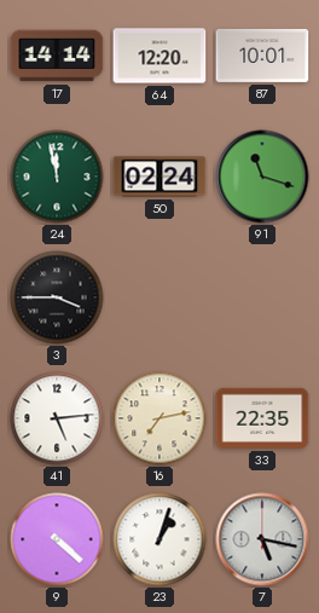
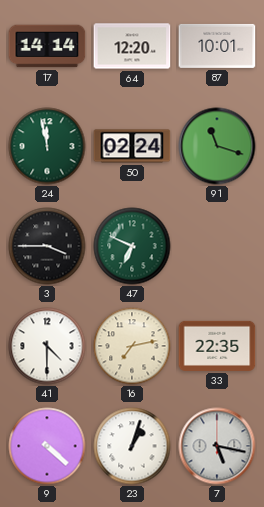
47: none -> 6:49 (132, 246)
41: 5:14 -> 4:30 (47, 346)
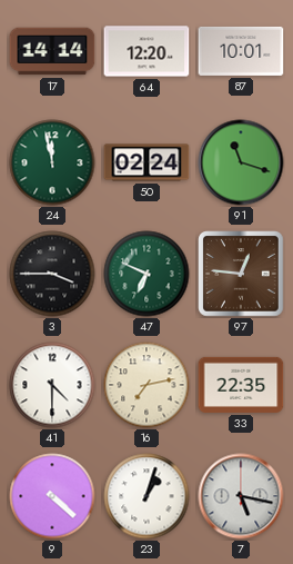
97: none -> 12:46 (241, 274)
